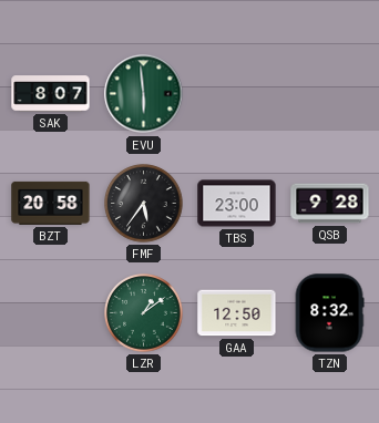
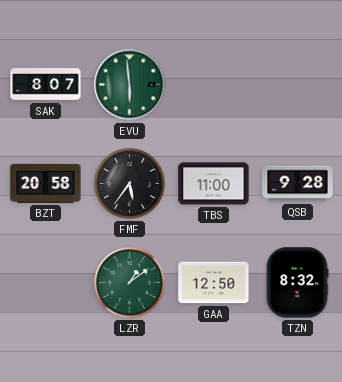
TBS: 23:00 -> 11:00 (214, 184)
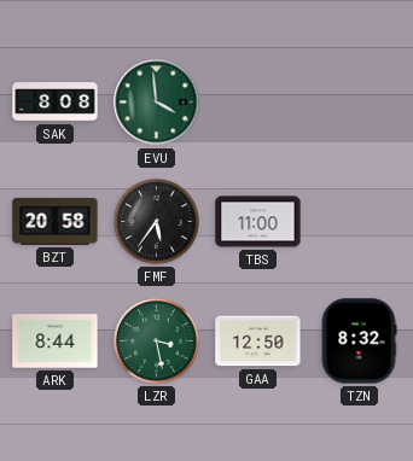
SAK: 8:07 -> 8:08 (56, 103)
EVU: 5:59 -> 3:59 (157, 103)
QSB: 9:28 -> none (298, 184)
ARK: none -> 8:44 (56, 342)
LZR: 1:09 -> 3:28 (157, 342)
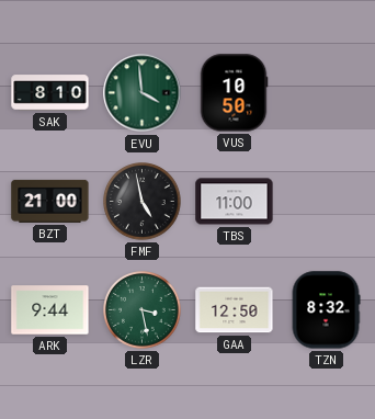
SAK: 8:08 -> 8:10 (50, 93)
VUS: none -> 10:50 (234, 93)
BZT: 20:58 -> 21:00 (50, 201)
FMF: 5:36 -> 4:58 (143, 202)
ARK: 8:44 -> 9:44 (50, 310)
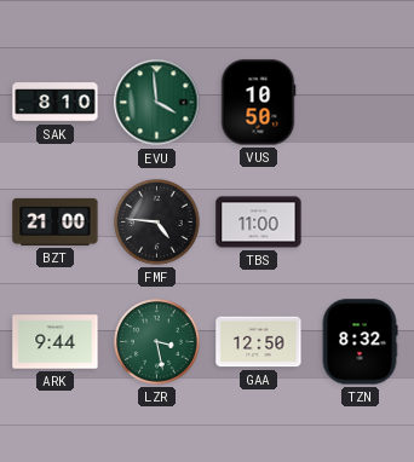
FMF: 4:58 -> 4:46 (157, 223)
